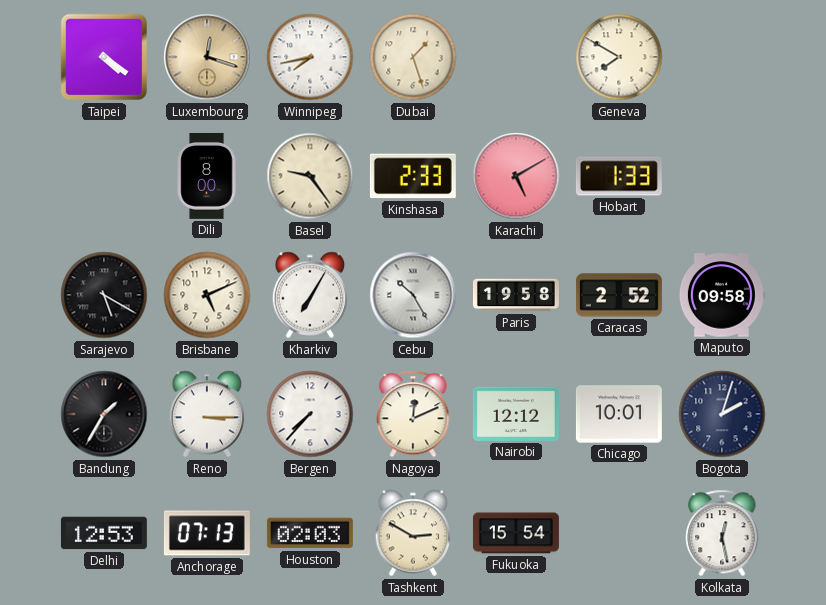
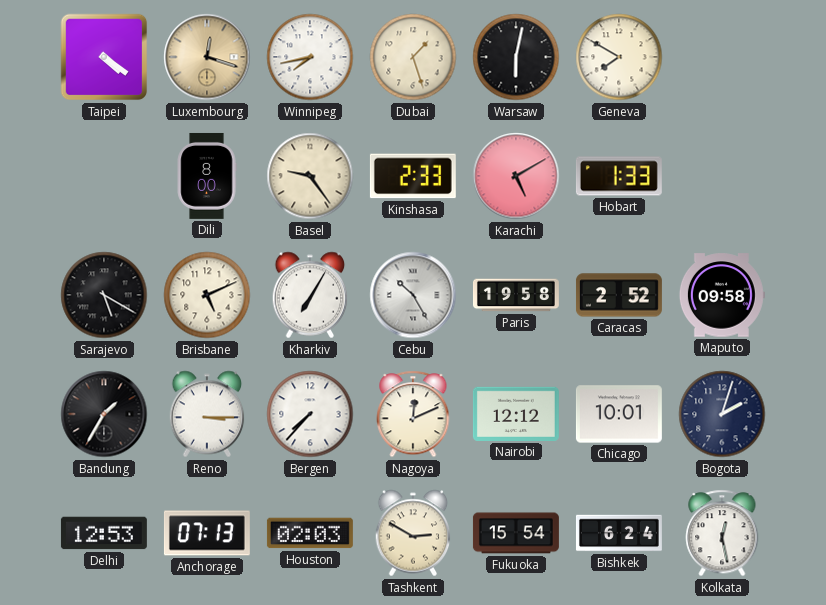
Warsaw: none -> 6:02 (516, 57)
Bishkek: none -> 6:24 (619, 533)
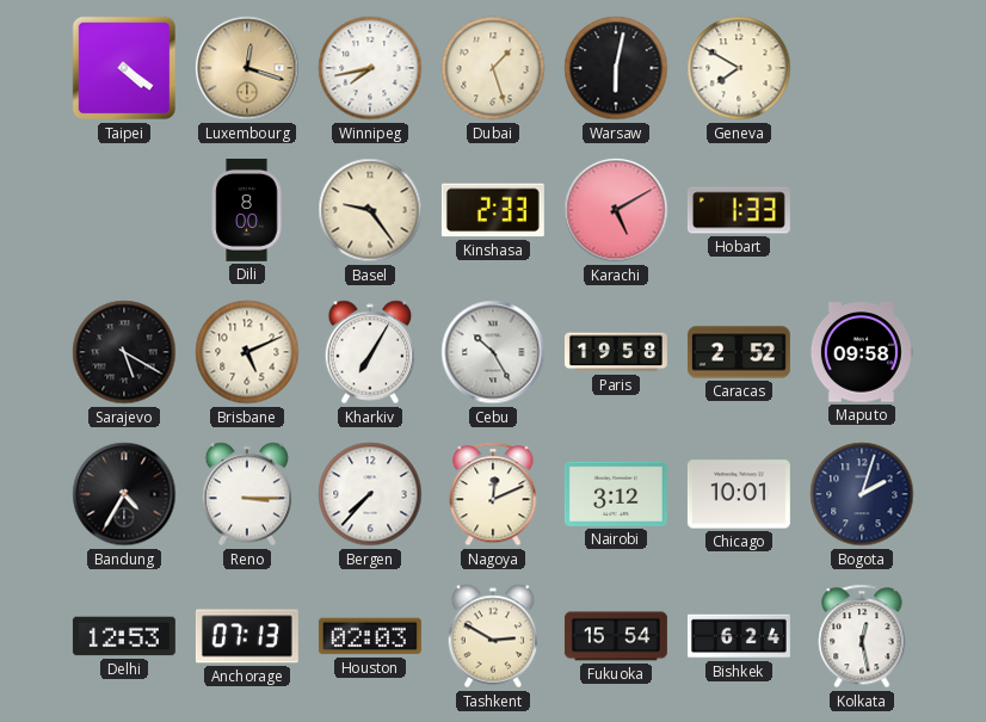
Bandung: 1:35 -> 4:35 (124, 494)
Nairobi: 12:12 -> 3:12 (616, 494)
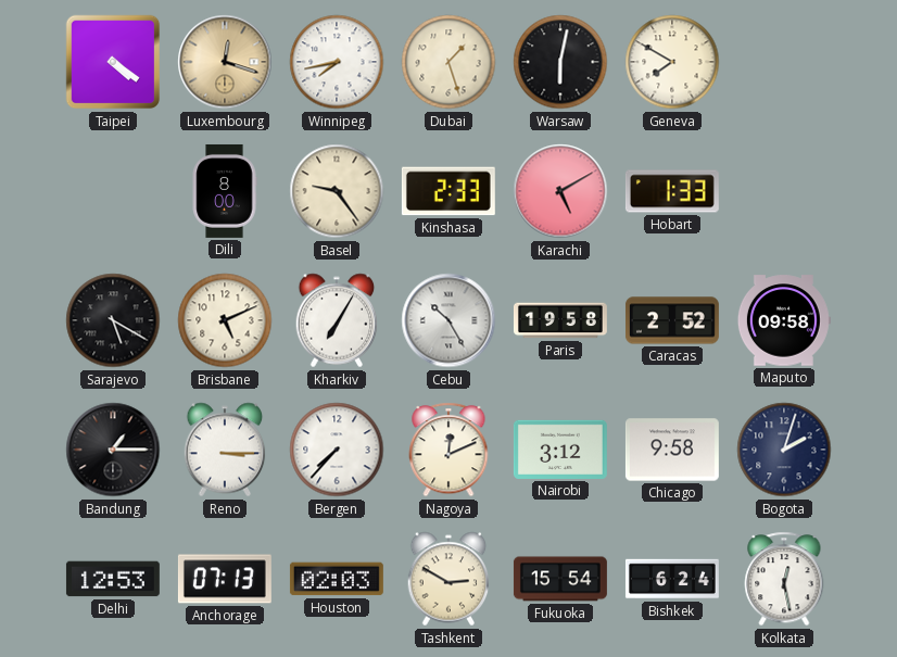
Bandung: 4:35 -> 1:15 (113, 450)
Chicago: 10:01 -> 9:58 (672, 450)
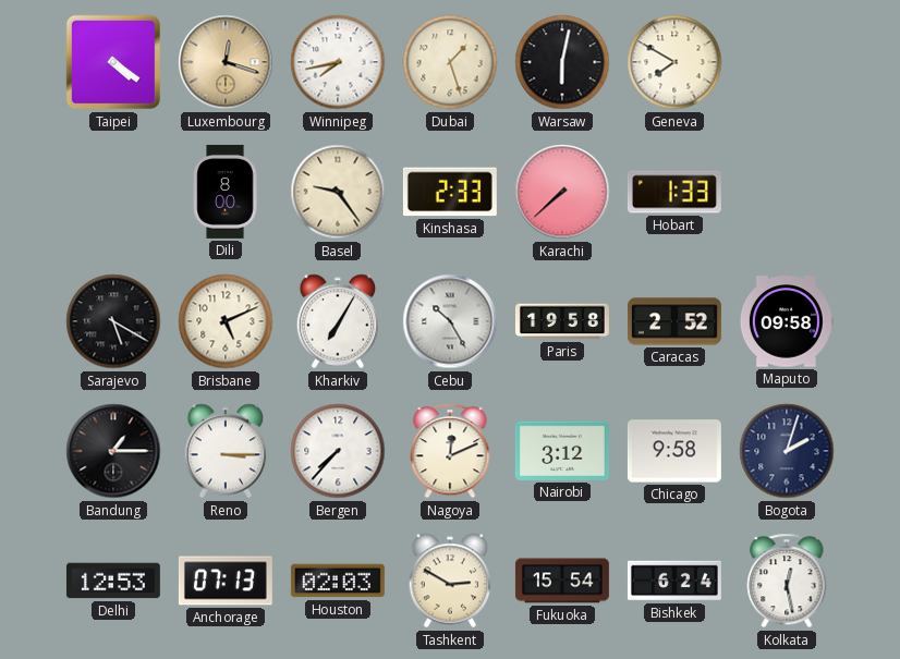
Karachi: 5:10 -> 7:38 (562, 192)
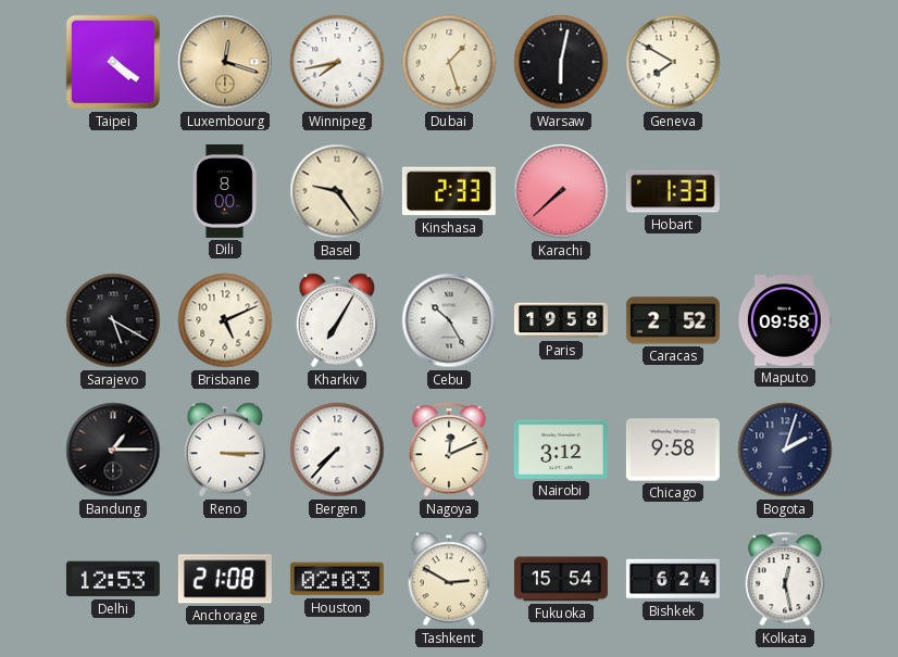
Anchorage: 07:13 -> 21:08 (225, 579)
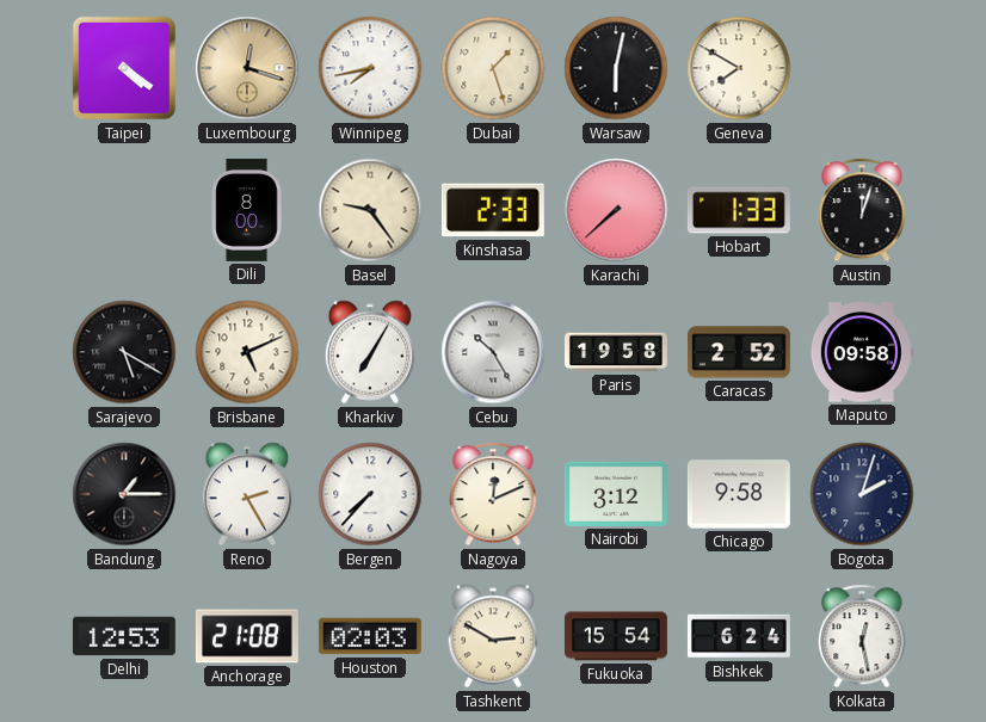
Austin: none -> 12:03 (862, 210)
Reno: 3:15 -> 2:25 (247, 494)
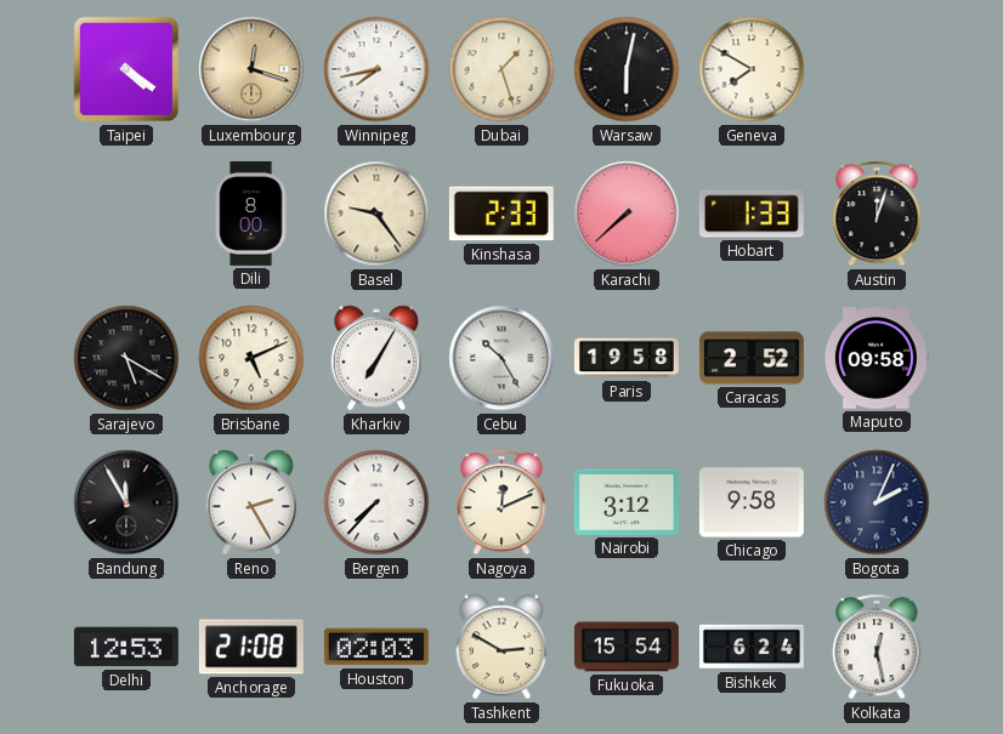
Bandung: 1:15 -> 11:55 (126, 502)
Bogota: 2:03 -> 2:04 (877, 502)
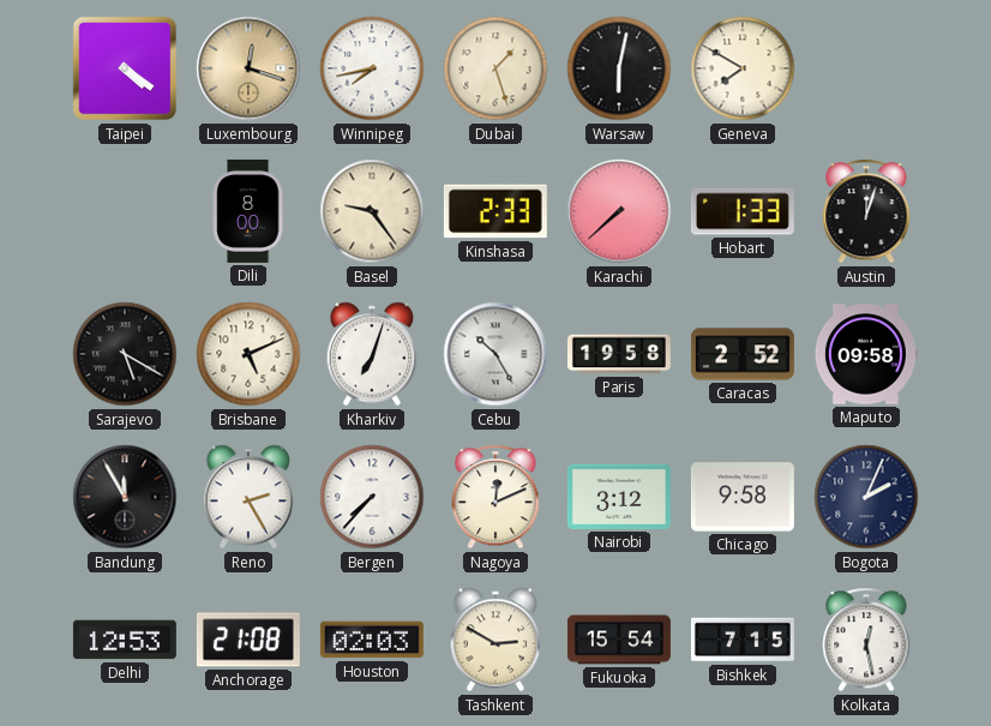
Kharkiv: 7:05 -> 7:03 (372, 354)
Bishkek: 6:24 -> 7:15 (743, 640)
